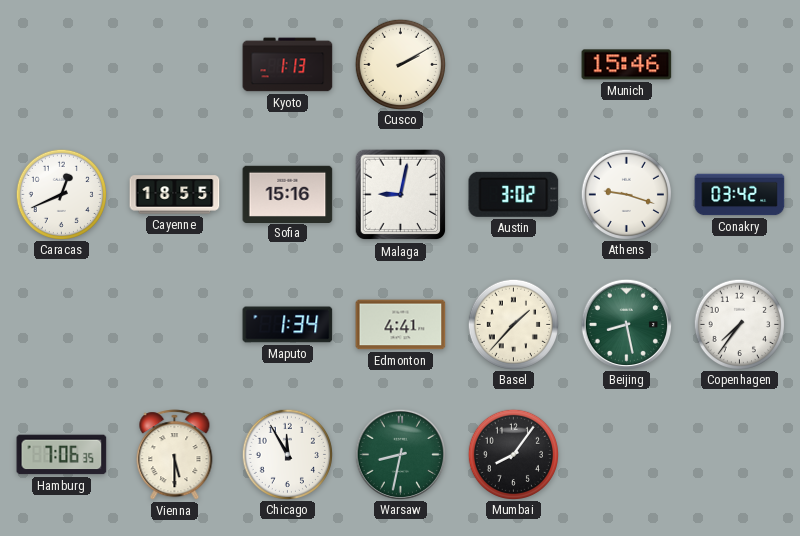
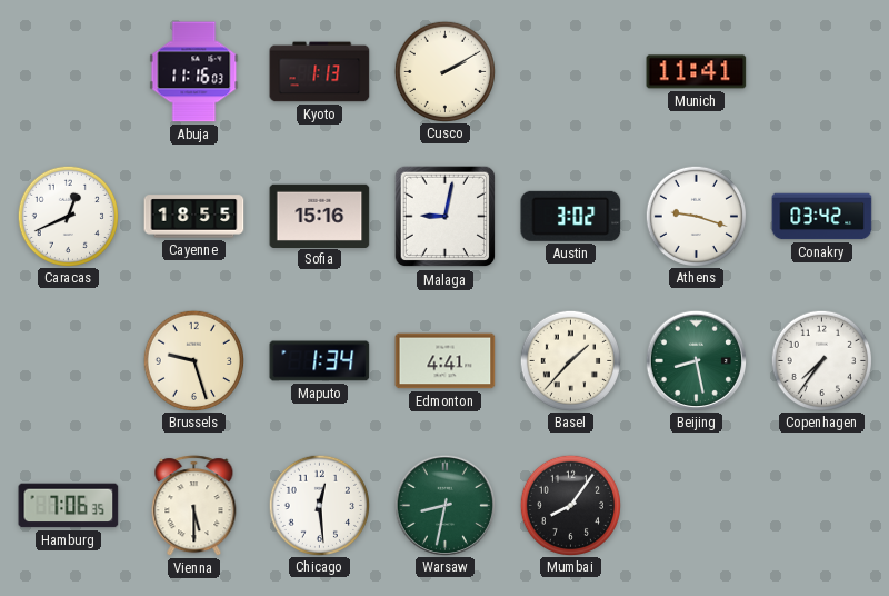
Abuja: none -> 11:16 (194, 72)
Munich: 15:46 -> 11:41 (697, 72)
Brussels: none -> 9:27 (193, 360)
Chicago: 11:55 -> 12:29 (319, 505)
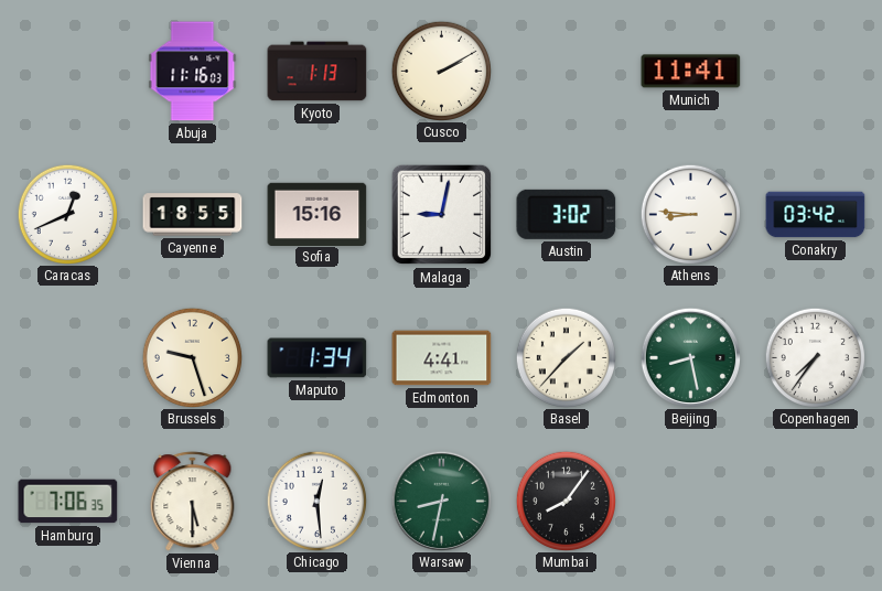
Athens: 9:18 -> 8:46 (690, 214)
